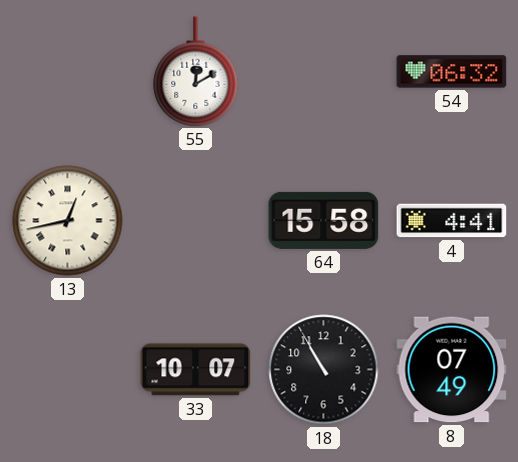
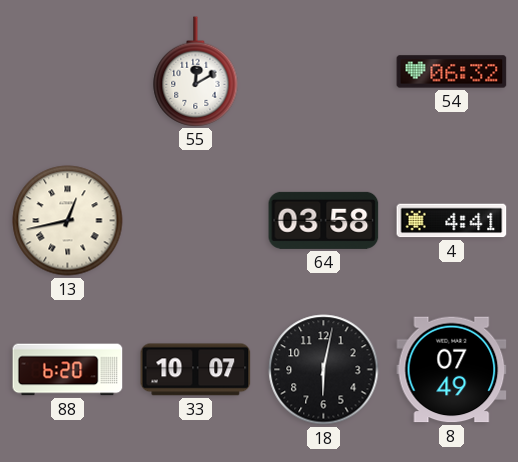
64: 15:58 -> 03:58 (324, 220)
88: none -> 6:20 (68, 370)
18: 10:55 -> 6:02 (324, 370)
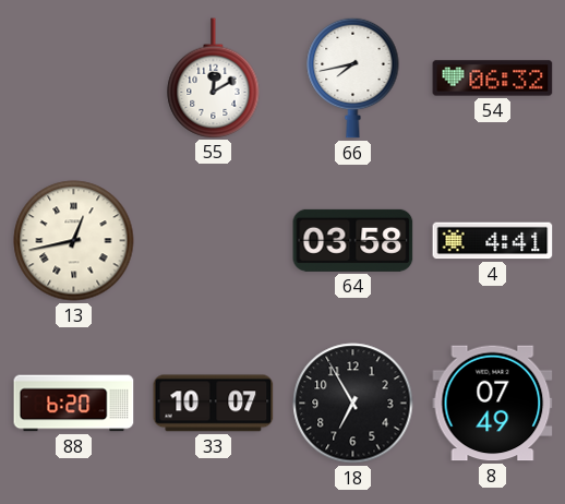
66: none -> 7:43 (353, 77)
18: 6:02 -> 6:55 (353, 404)
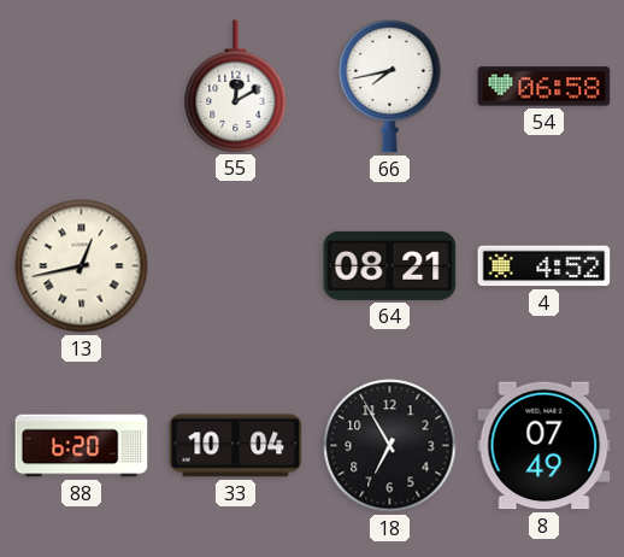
54: 06:32 -> 06:58 (544, 87)
64: 03:58 -> 08:21 (390, 265)
4: 4:41 -> 4:52 (544, 266)
33: 10:07 -> 10:04 (236, 446)
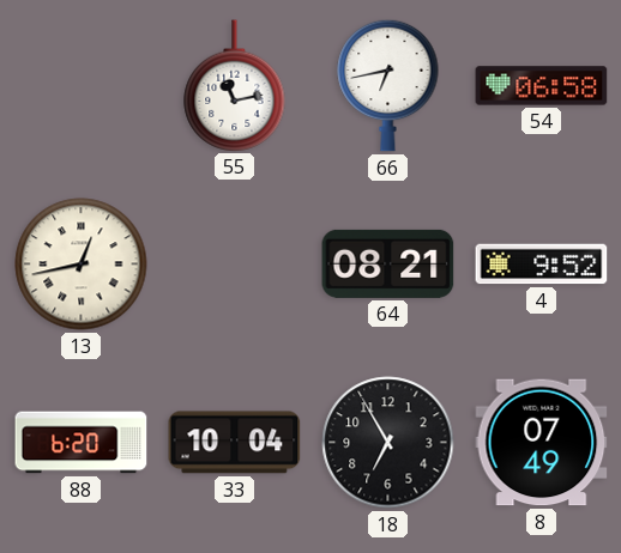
55: 12:10 -> 11:13 (235, 85)
66: 7:43 -> 6:43 (388, 85)
4: 4:52 -> 9:52 (542, 265)
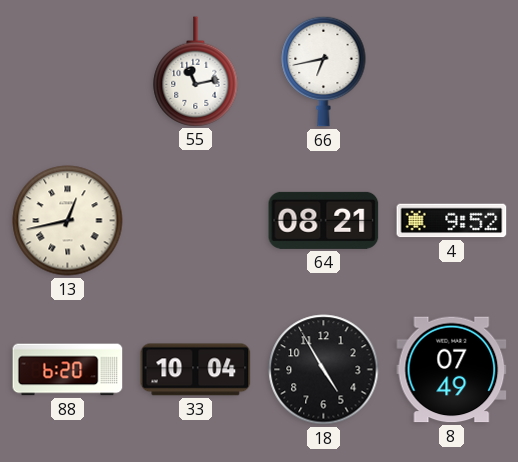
54: 06:58 -> none (542, 86)
18: 6:55 -> 4:55 (324, 370)
